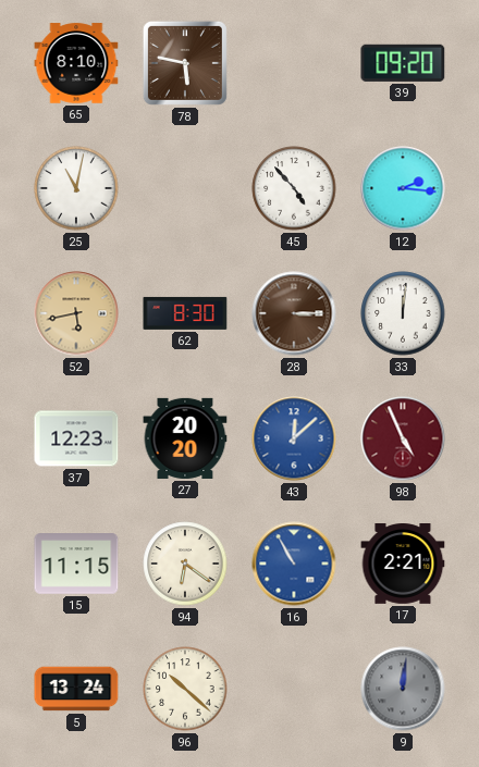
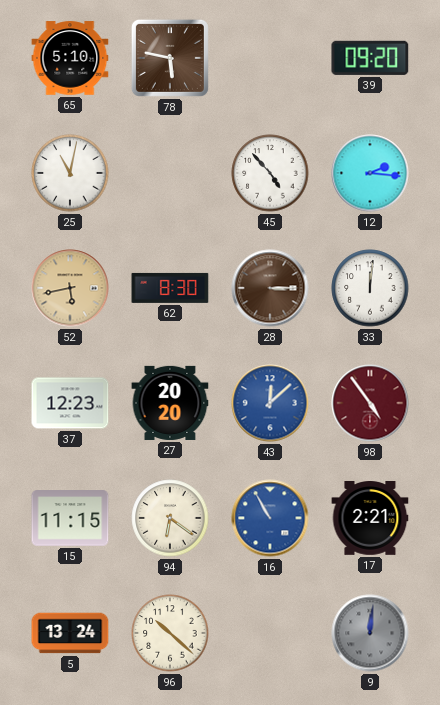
65: 8:10 -> 5:10 (70, 58)
98: 4:56 -> 4:54 (370, 403)
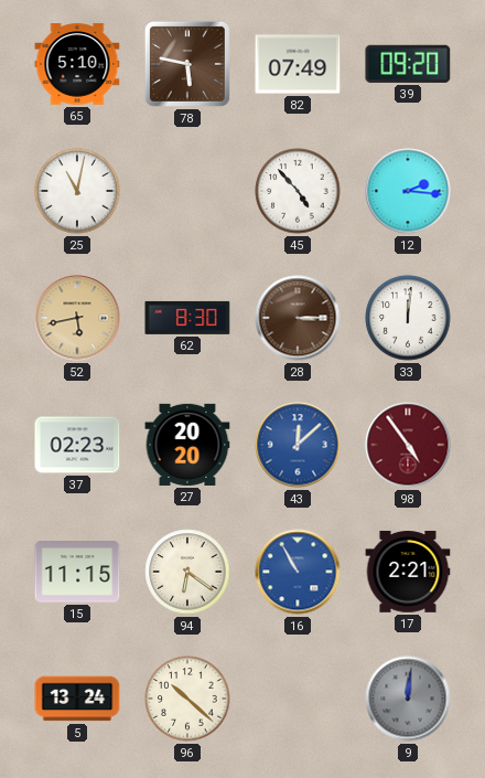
82: none -> 07:49 (298, 64)
37: 12:23 -> 02:23 (77, 445)
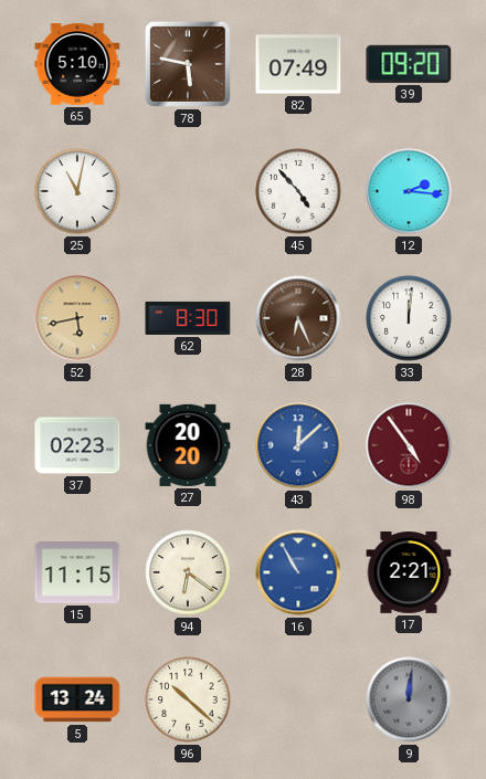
28: 3:15 -> 6:26 (298, 318)
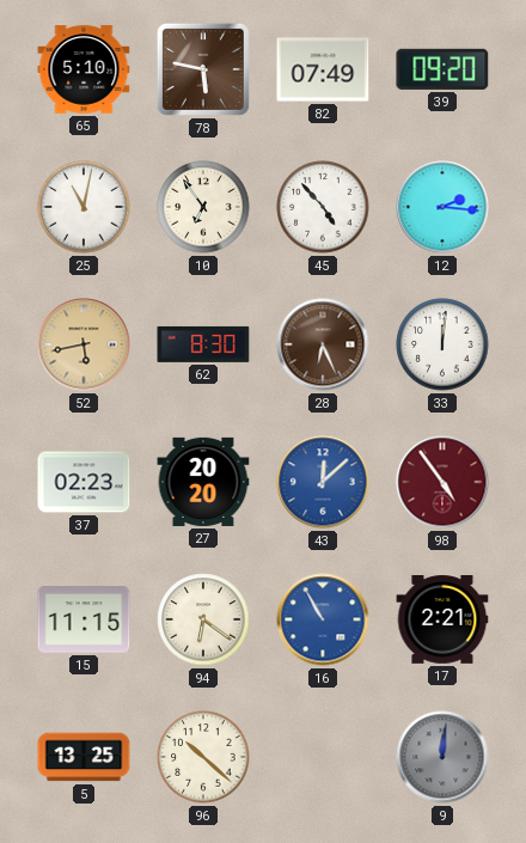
10: none -> 6:54 (203, 207)
5: 13:24 -> 13:25 (84, 757)
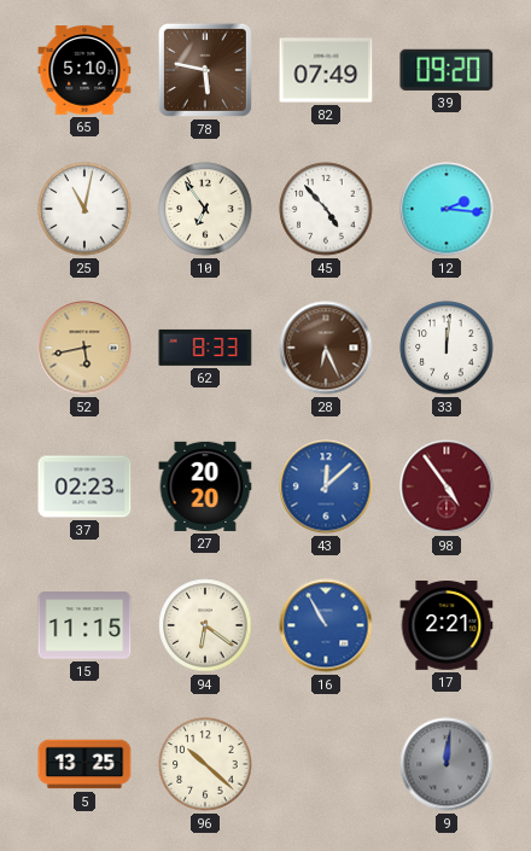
62: 8:30 -> 8:33 (205, 348)
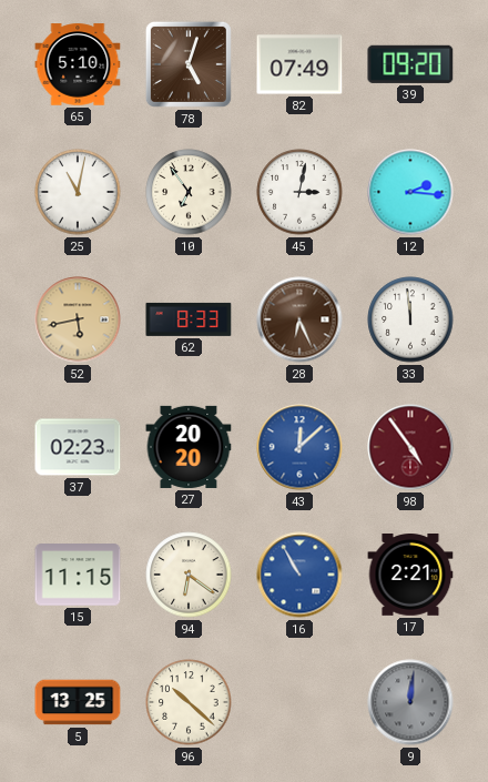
78: 5:47 -> 5:03 (189, 64)
45: 4:53 -> 3:02 (299, 192)
33: 12:01 -> 11:59 (410, 319)
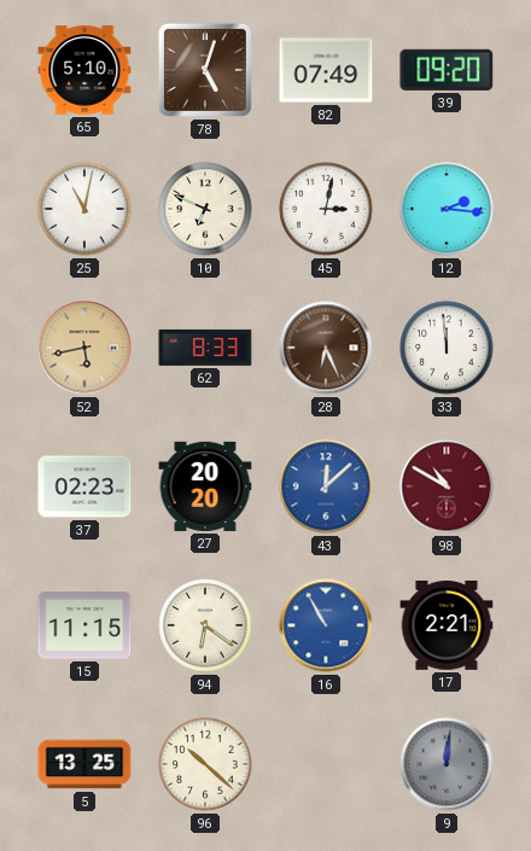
10: 6:54 -> 6:49 (205, 209)
98: 4:54 -> 10:50 (447, 486)
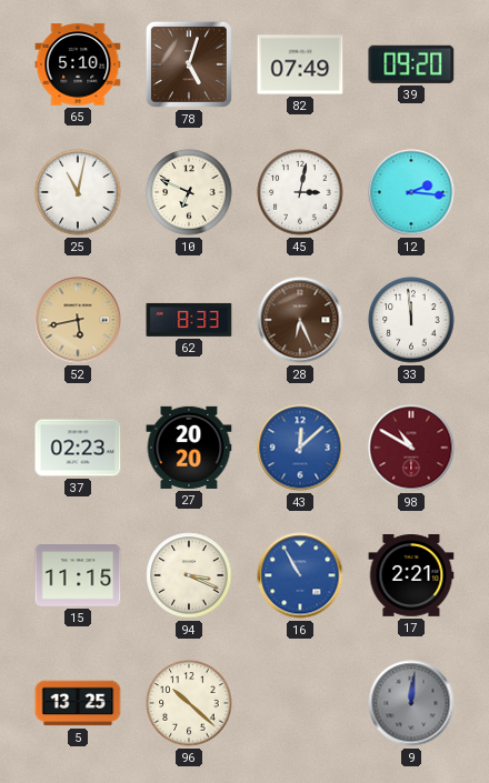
94: 6:21 -> 3:19 (189, 575)
